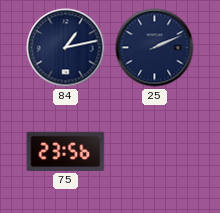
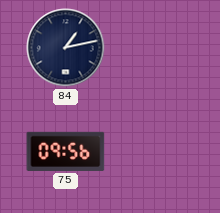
25: 2:11 -> none (155, 48)
75: 23:56 -> 09:56 (66, 151)
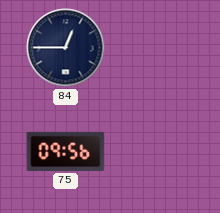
84: 1:13 -> 12:45 (66, 48)
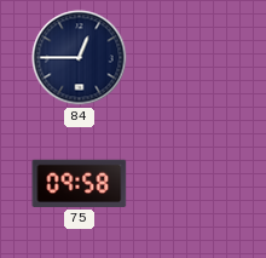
75: 09:56 -> 09:58 (80, 183)
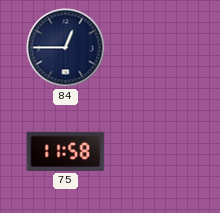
75: 09:58 -> 11:58 (66, 151)
